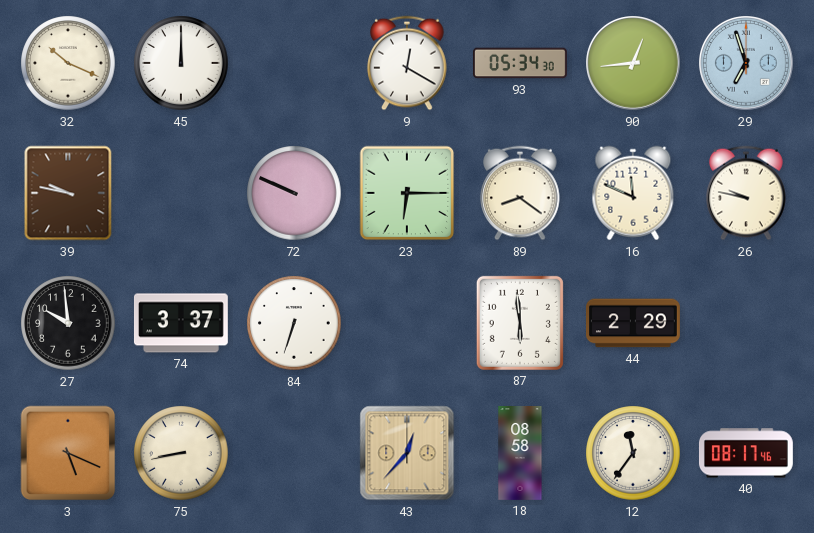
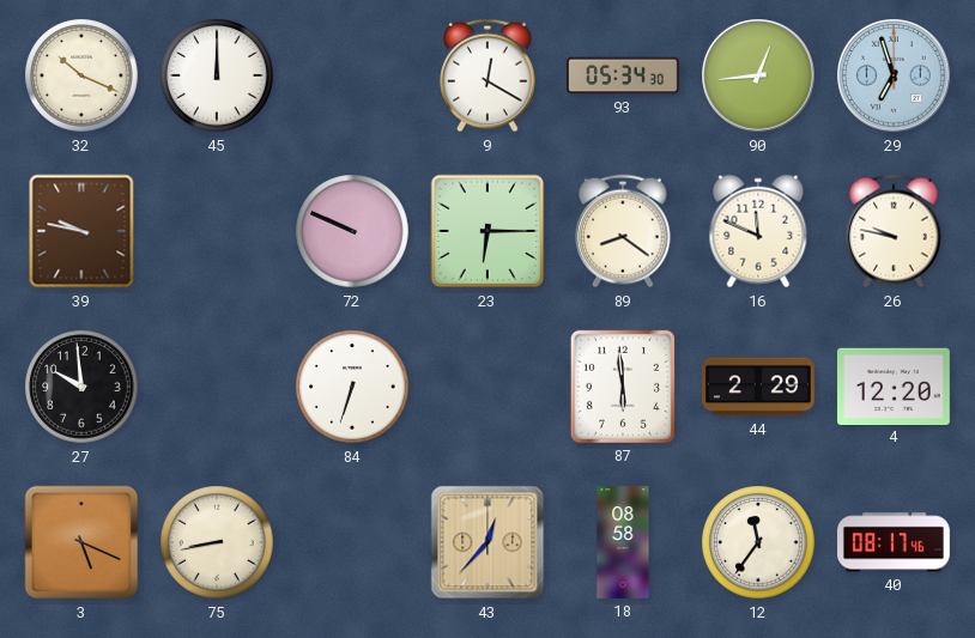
74: 3:37 -> none (181, 323)
4: none -> 12:20 (894, 385)
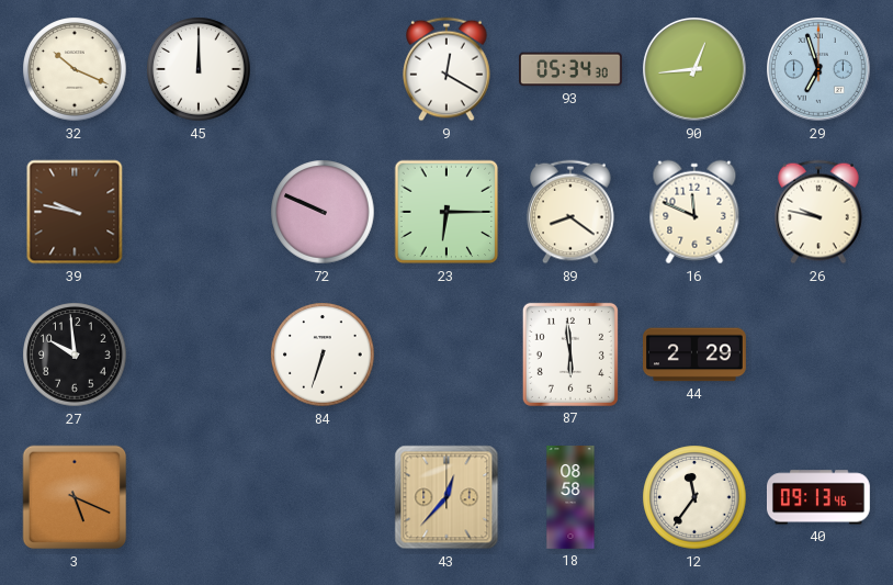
4: 12:20 -> none (894, 385)
75: 8:43 -> none (217, 542)
40: 08:17 -> 09:13 (818, 497)
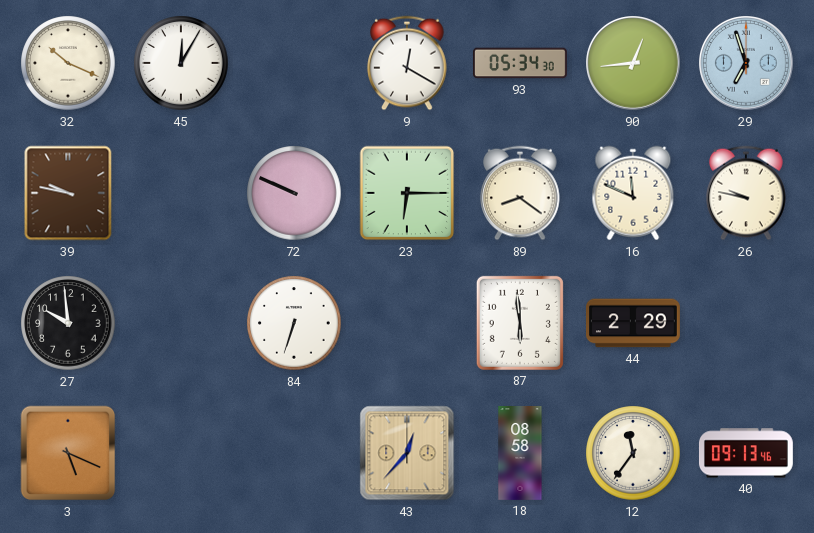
45: 12:00 -> 12:05 (181, 63)
